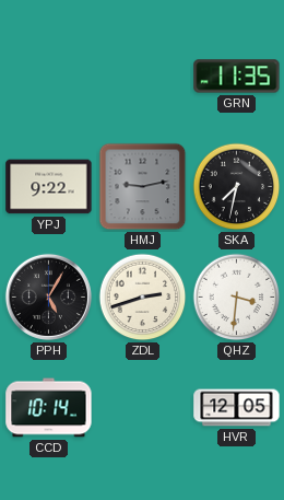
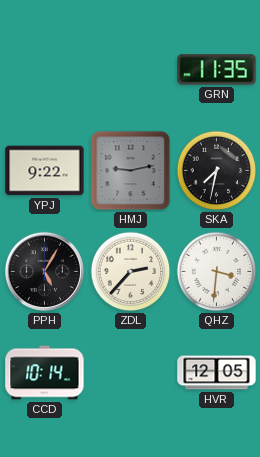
ZDL: 2:42 -> 2:37 (131, 272)
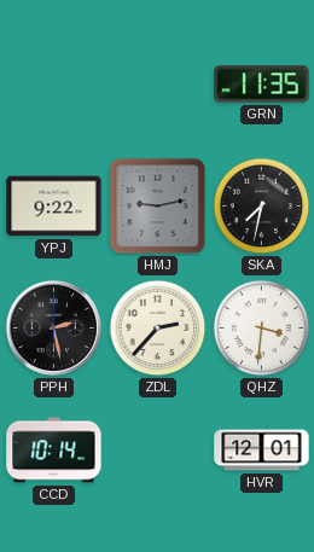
PPH: 5:05 -> 2:28 (53, 327)
HVR: 12:05 -> 12:01 (262, 451)
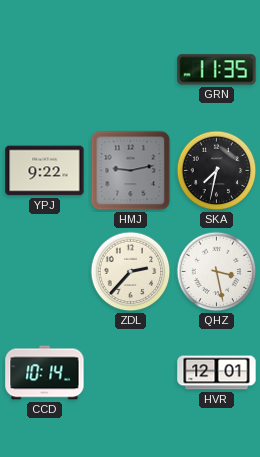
PPH: 2:28 -> none (53, 327)
QHZ: 3:31 -> 3:28 (217, 272)
